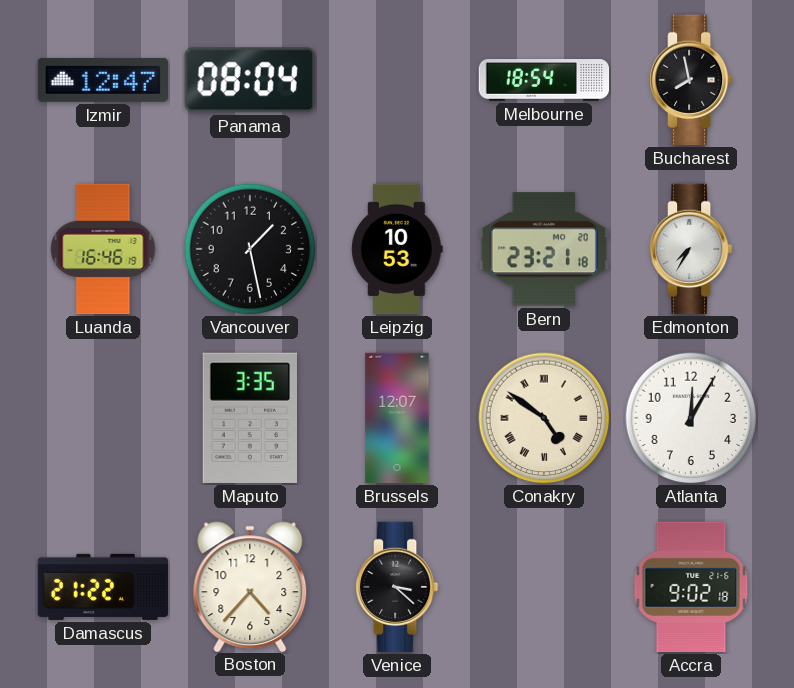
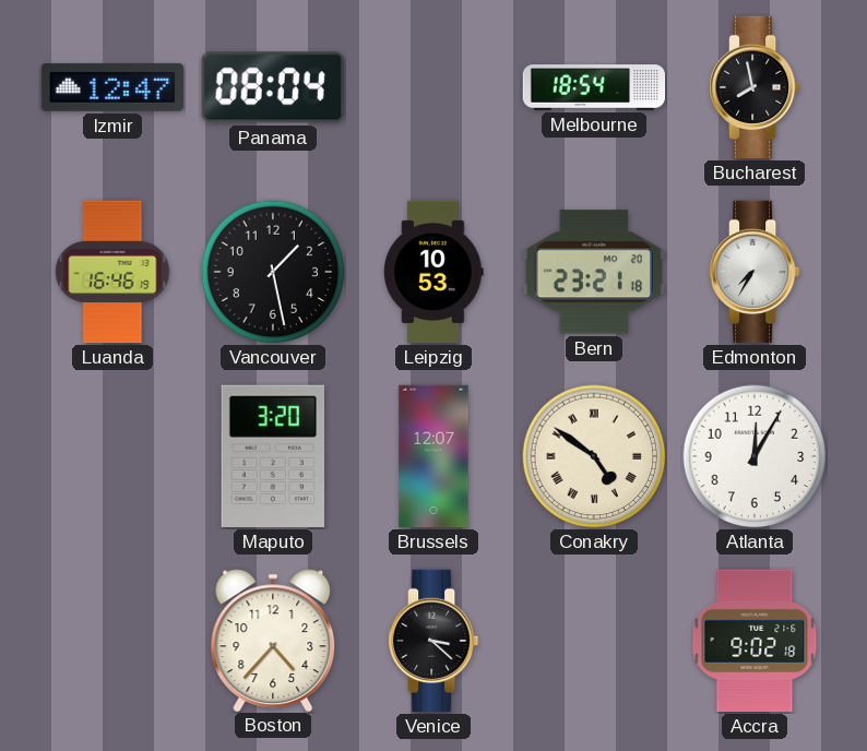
Maputo: 3:35 -> 3:20 (272, 456)
Damascus: 21:22 -> none (103, 587)
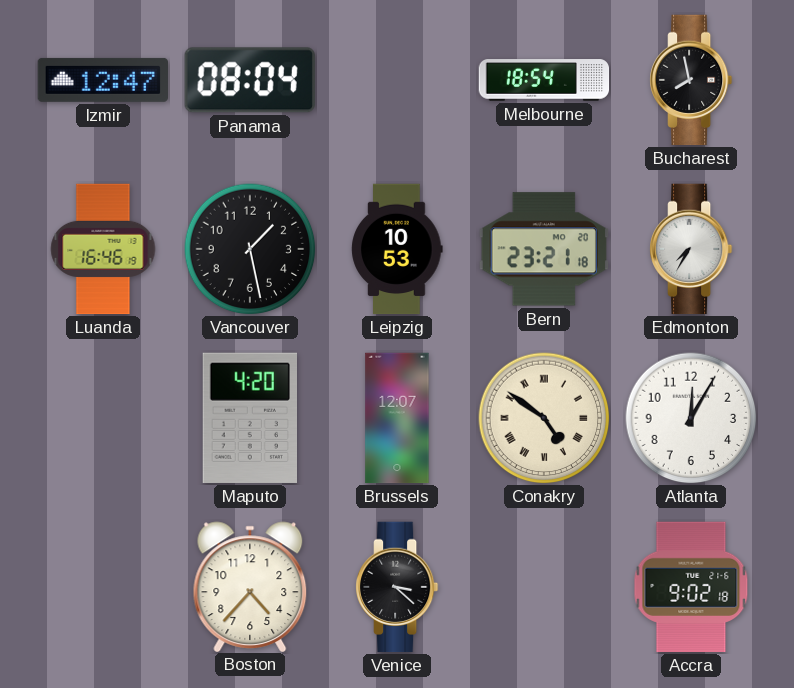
Maputo: 3:20 -> 4:20 (249, 418)
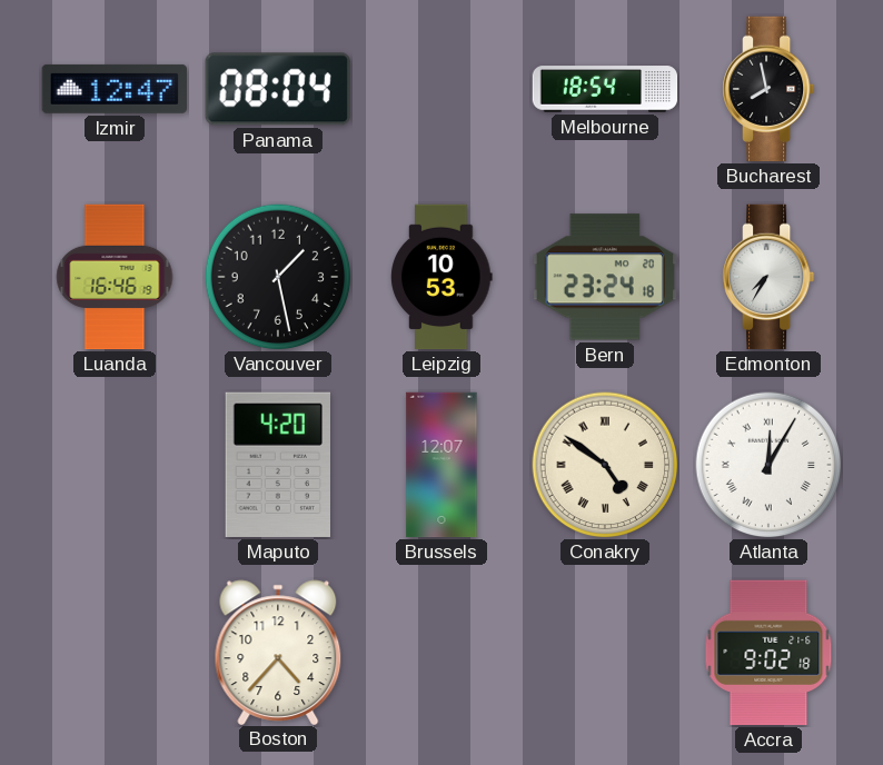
Bern: 23:21 -> 23:24 (605, 277)
Atlanta numerals: Arabic -> Roman (768, 465)
Venice: 3:22 -> none (398, 587)
